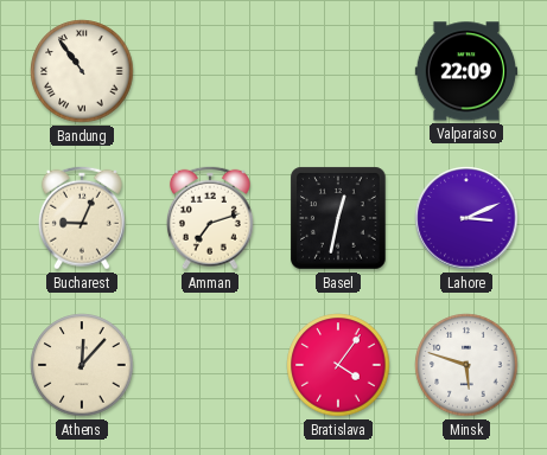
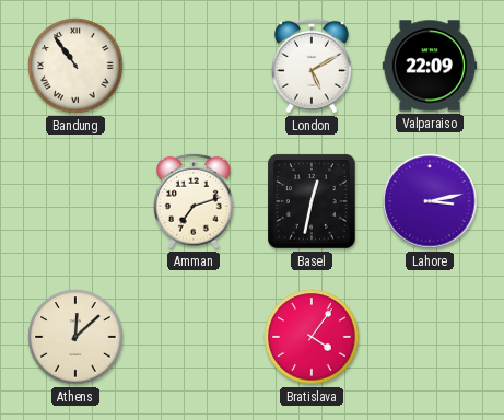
London: none -> 5:10 (312, 66)
Bucharest: 9:04 -> none (82, 218)
Lahore: 3:11 -> 3:13 (430, 201)
Athens: 12:07 -> 12:08 (75, 337)
Minsk: 5:48 -> none (466, 365)
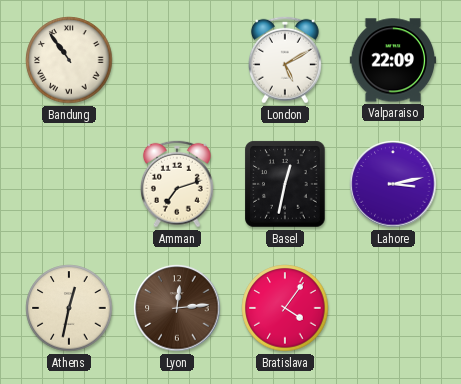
Athens: 12:08 -> 12:32 (69, 308)
Lyon: none -> 12:14 (177, 308)
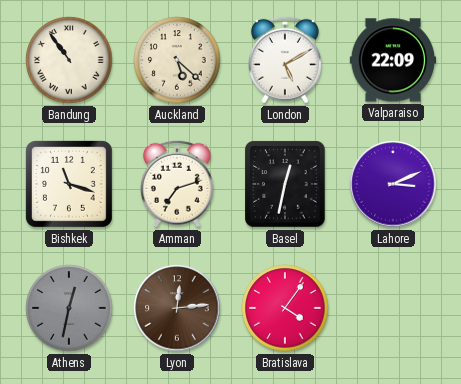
Auckland: none -> 5:22 (177, 60)
Bishkek: none -> 11:18 (69, 184)
Lahore: 3:13 -> 3:11 (393, 184)
Athens dial: cream -> grey (69, 308)
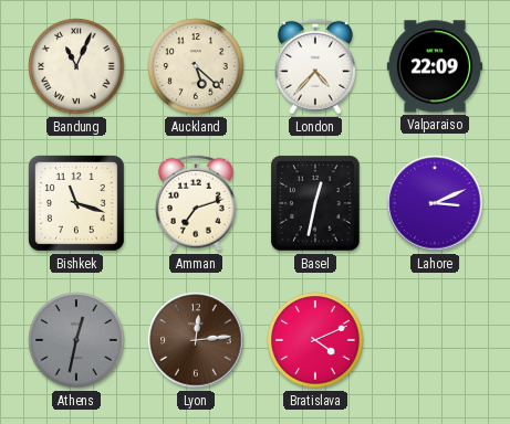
Bandung: 10:54 -> 11:04 (76, 66)
London: 5:10 -> 4:37 (315, 66)
Bratislava: 4:06 -> 4:11 (315, 340)
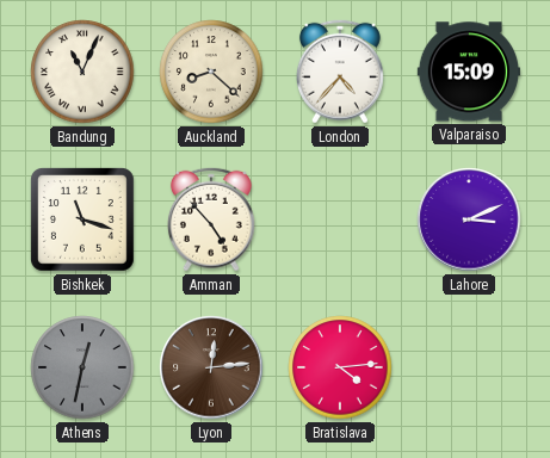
Auckland: 5:22 -> 8:22 (211, 72)
Valparaiso: 22:09 -> 15:09 (469, 72)
Amman: 7:12 -> 4:53 (211, 219)
Basel: 12:32 -> none (315, 203)
Bratislava: 4:11 -> 4:14 (340, 367)
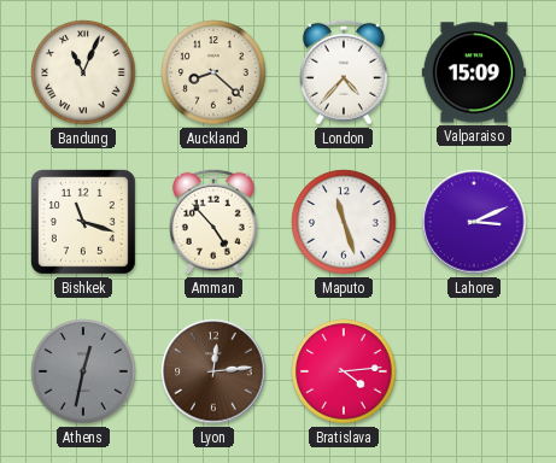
Maputo: none -> 11:27 (344, 222)
